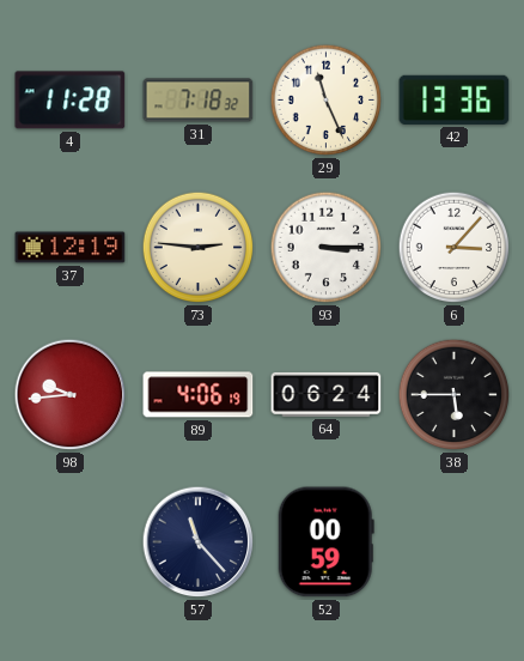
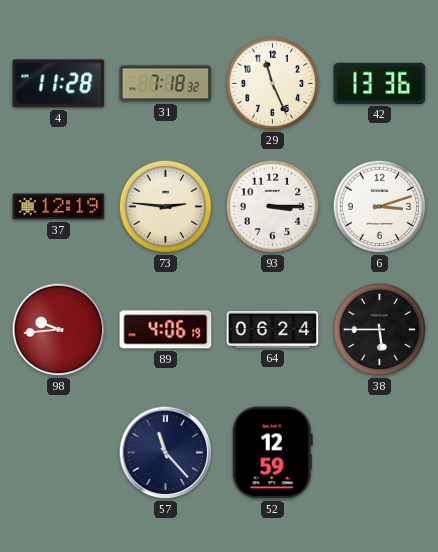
6: 3:07 -> 3:12 (380, 207)
52: 00:59 -> 12:59 (272, 453)
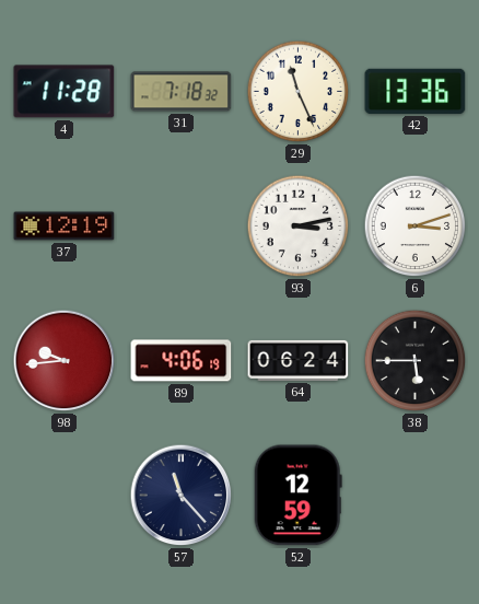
73: 2:46 -> none (166, 207)
93: 3:15 -> 3:13 (299, 226)
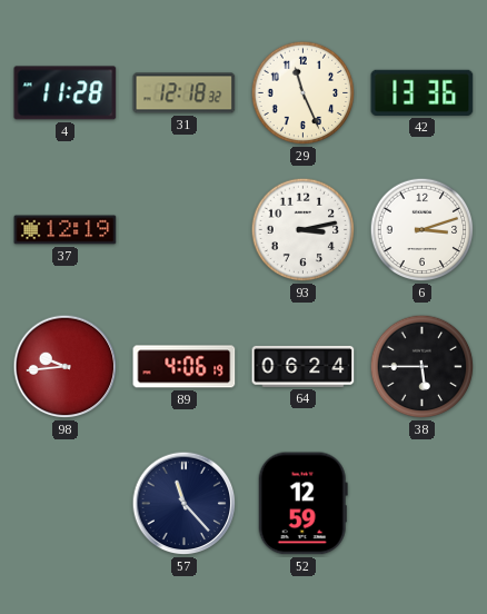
31: 7:18 -> 12:18 (185, 93)
